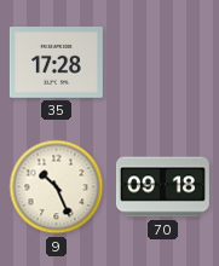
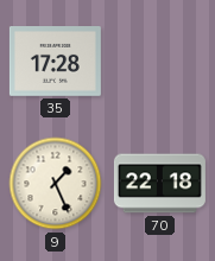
9: 10:26 -> 1:26 (56, 184)
70: 09:18 -> 22:18 (159, 184)
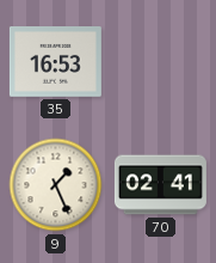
35: 17:28 -> 16:53 (55, 62)
70: 22:18 -> 02:41 (160, 185)
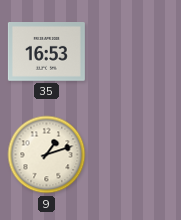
9: 1:26 -> 1:12 (47, 155)
70: 02:41 -> none (160, 185)
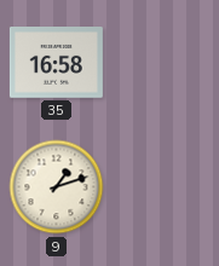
35: 16:53 -> 16:58 (56, 63)
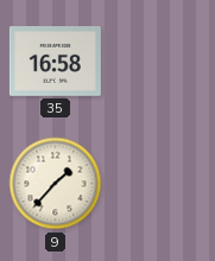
9: 1:12 -> 1:37 (56, 184)
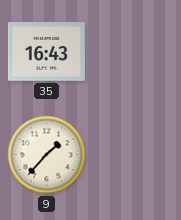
35: 16:58 -> 16:43 (46, 52)
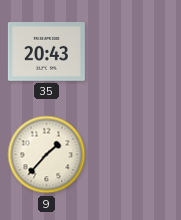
35: 16:43 -> 20:43 (46, 52)
